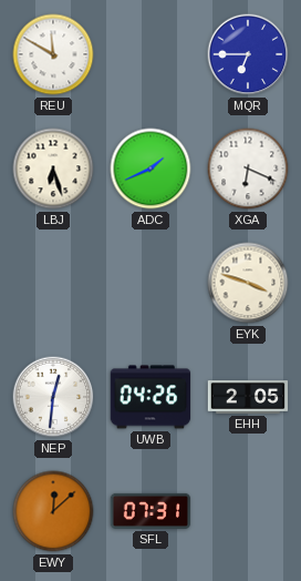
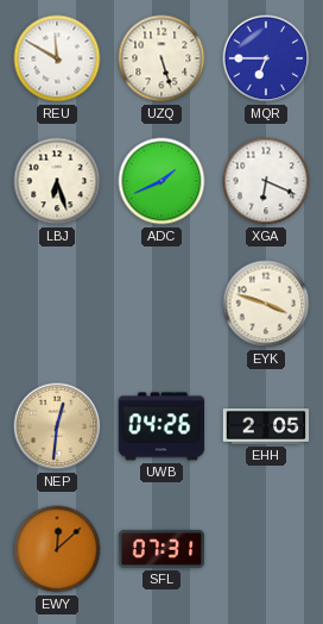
UZQ: none -> 5:27 (161, 58)
NEP dial: white -> champagne (57, 426)
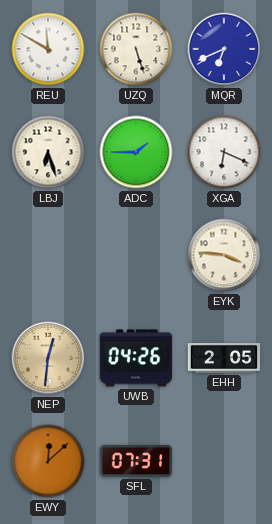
MQR: 6:45 -> 6:41 (224, 49)
ADC: 1:41 -> 1:45 (136, 152)
EYK: 3:48 -> 3:46 (224, 255)
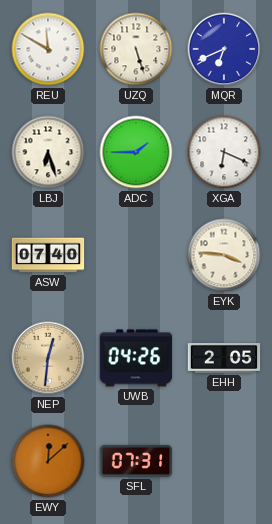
ASW: none -> 07:40 (48, 255)
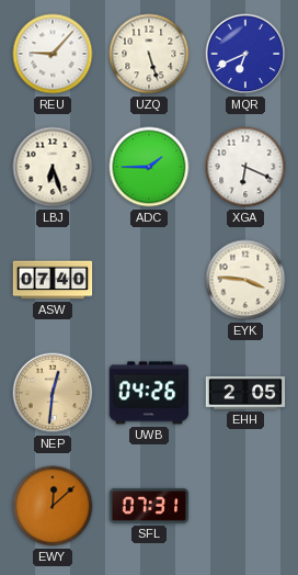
REU: 11:50 -> 9:07 (53, 54)
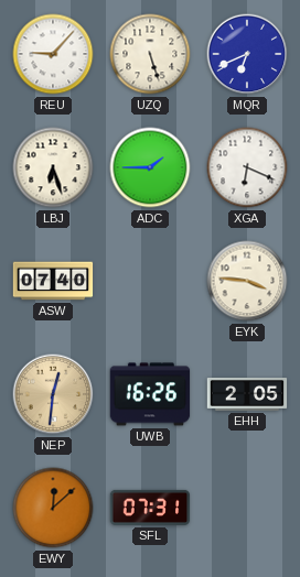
UWB: 04:26 -> 16:26 (150, 394)
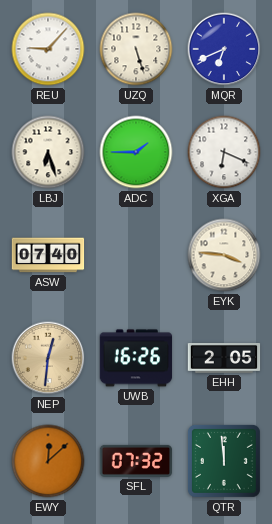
SFL: 07:31 -> 07:32 (136, 461)
QTR: none -> 11:59 (224, 461)
